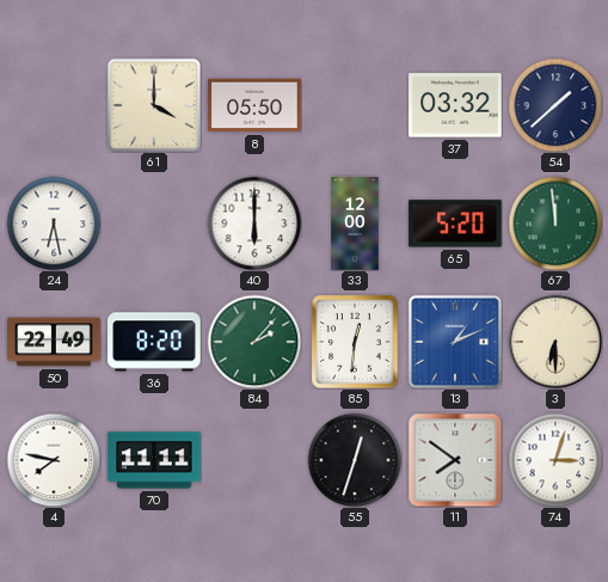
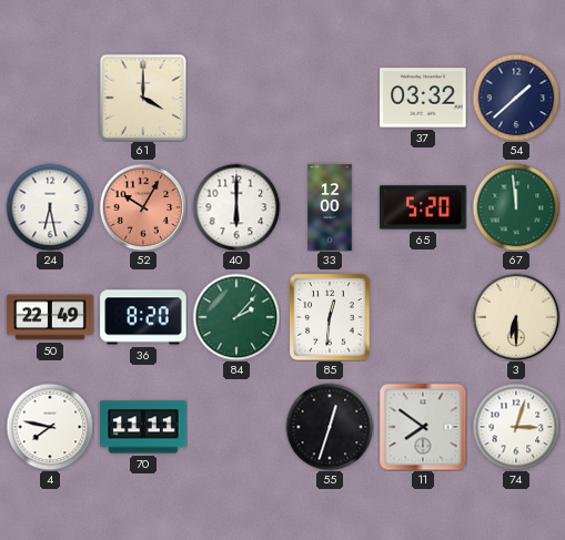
8: 05:50 -> none (254, 105)
52: none -> 10:05 (143, 207)
13: 1:11 -> none (455, 342)
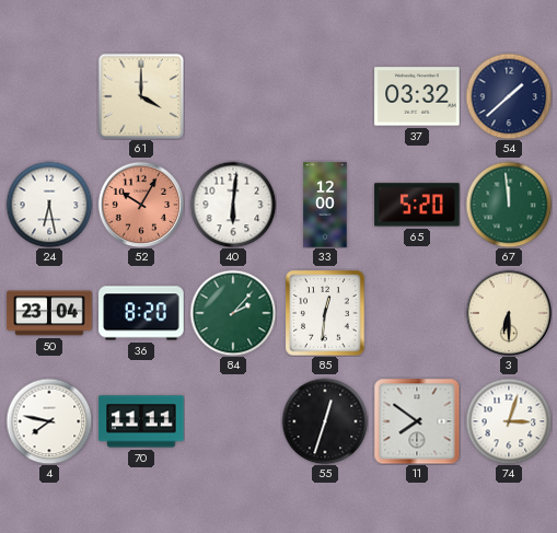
40: 6:00 -> 6:01 (233, 205)
50: 22:49 -> 23:04 (49, 313)
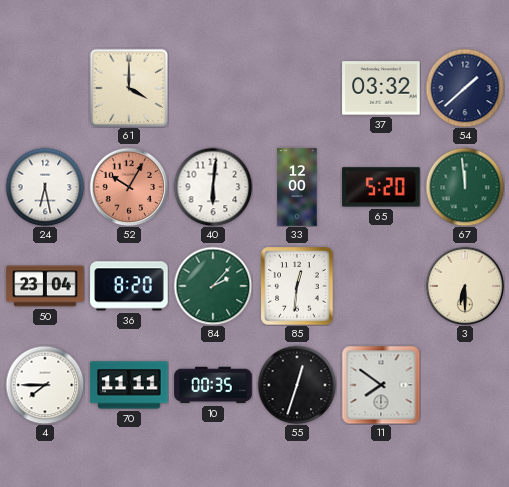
4: 7:47 -> 7:45 (45, 385)
10: none -> 00:35 (213, 385)
74: 3:03 -> none (509, 421)
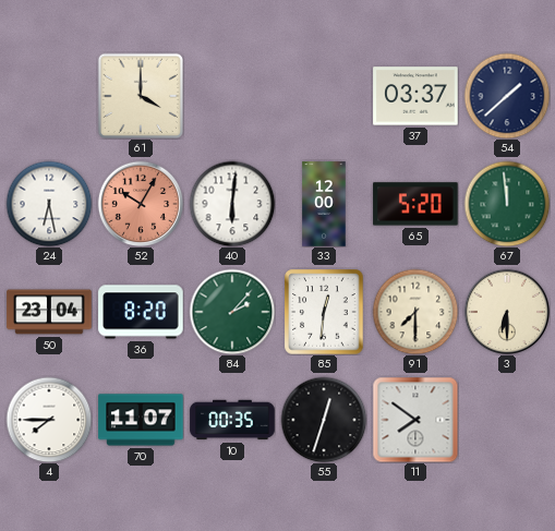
37: 03:32 -> 03:37 (415, 96)
91: none -> 7:30 (415, 312)
70: 11:11 -> 11:07 (141, 420)
